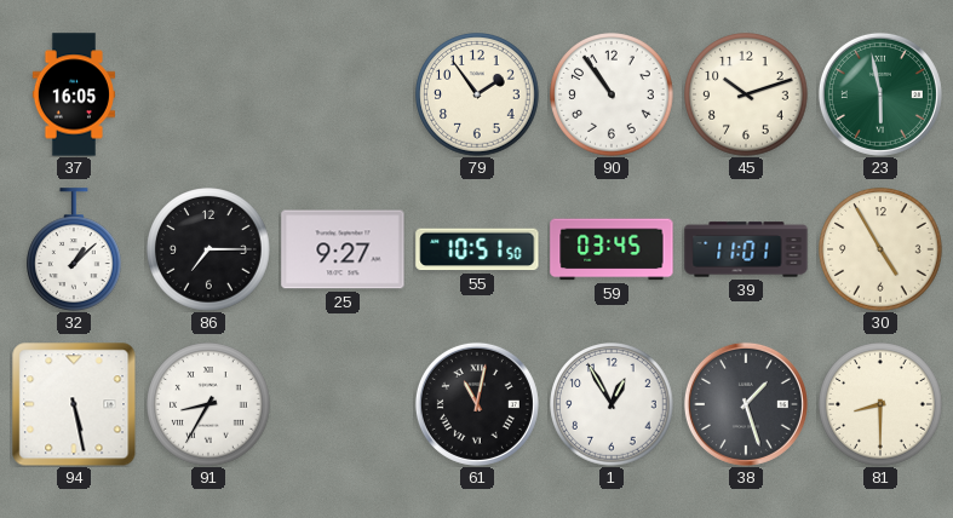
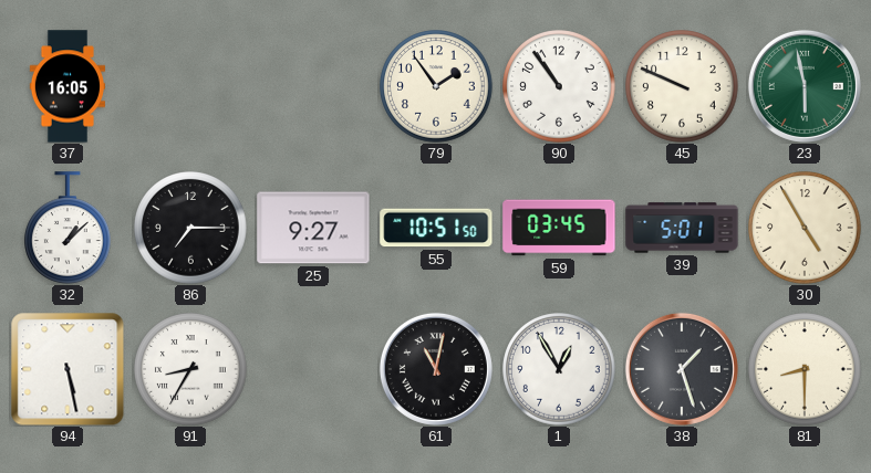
45: 10:12 -> 9:49 (682, 86)
39: 11:01 -> 5:01 (682, 228)
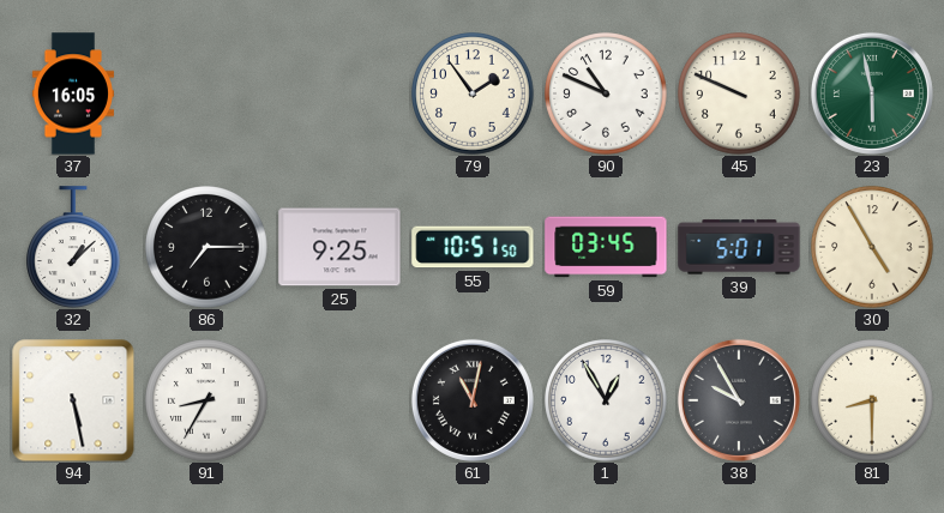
90: 10:54 -> 10:49 (606, 93)
25: 9:27 -> 9:25 (339, 247)
38: 1:27 -> 9:55 (739, 400)
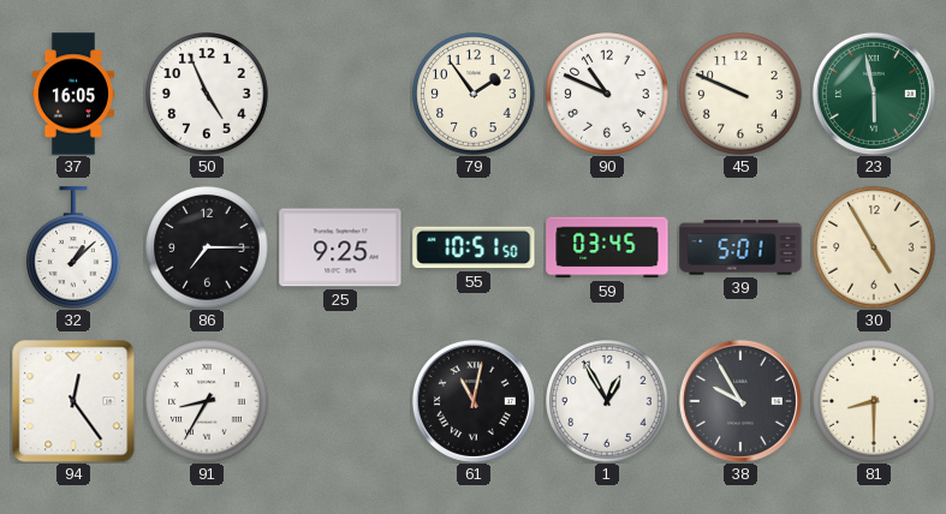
50: none -> 4:56 (207, 94)
94: 5:28 -> 12:24 (73, 401)
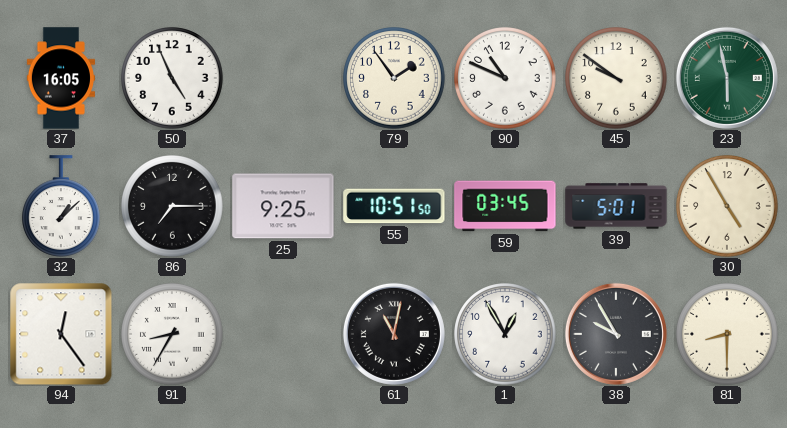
45: 9:49 -> 9:51 (616, 78)
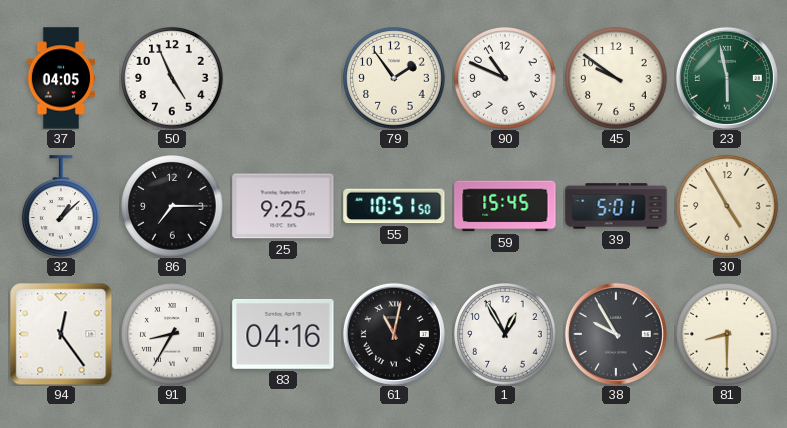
37: 16:05 -> 04:05 (60, 78)
59: 03:45 -> 15:45 (505, 206)
83: none -> 04:16 (283, 334)
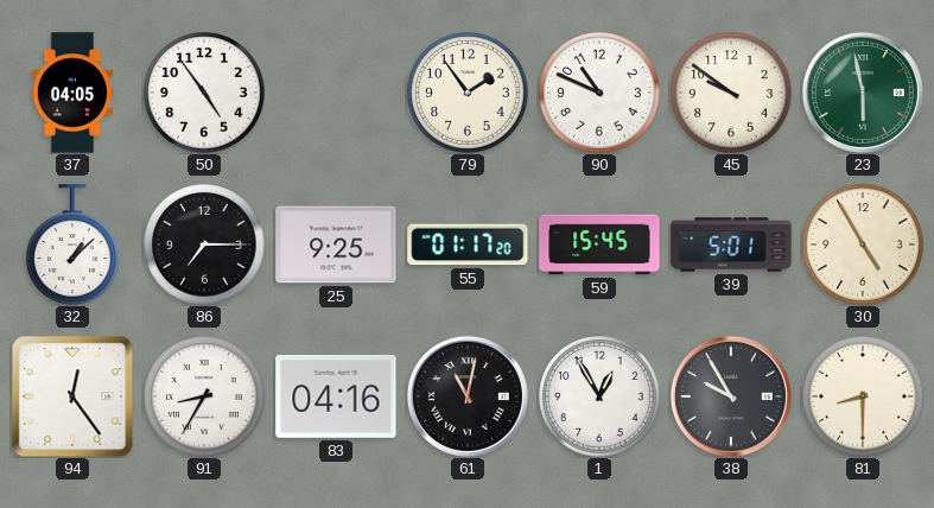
50: 4:56 -> 4:54 (204, 93)
55: 10:51 -> 01:17 (468, 245)
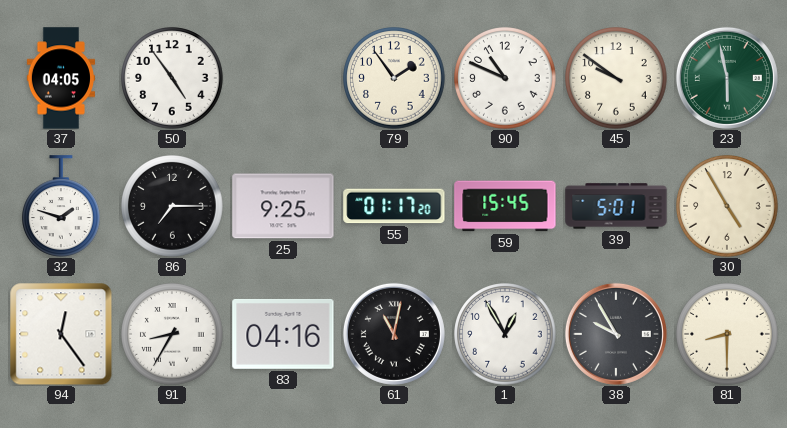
32: 1:08 -> 1:48 (62, 206)
